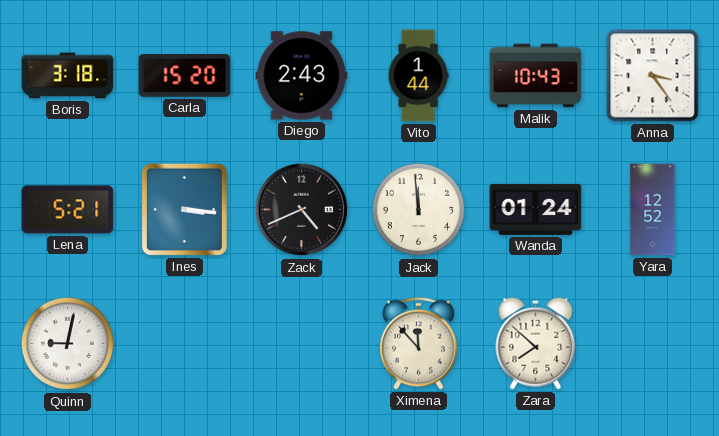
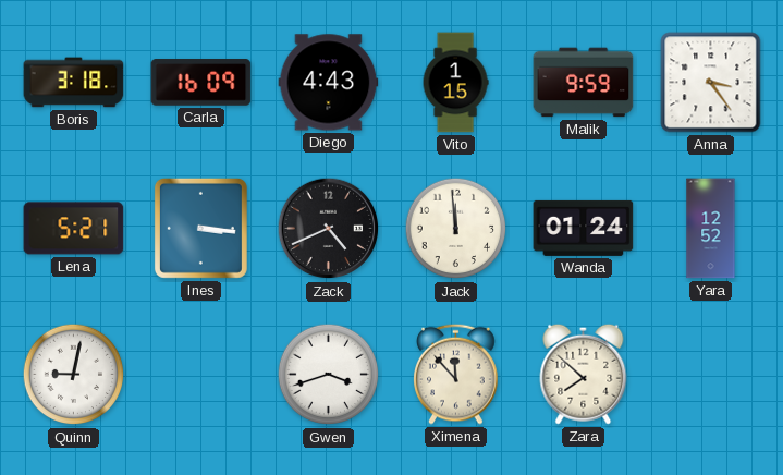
Carla: 15:20 -> 16:09 (201, 83)
Diego: 2:43 -> 4:43 (329, 83)
Vito: 1:44 -> 1:15 (455, 83)
Malik: 10:43 -> 9:59 (584, 83)
Gwen: none -> 3:42 (329, 375)
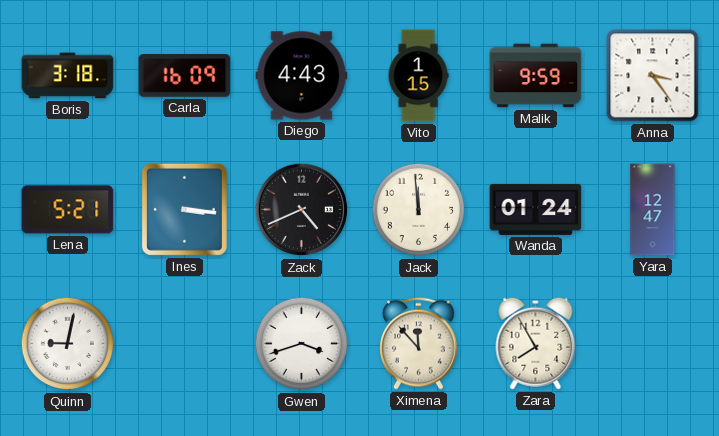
Yara: 12:52 -> 12:47 (653, 210)
Zara: 7:52 -> 7:55 (536, 343)
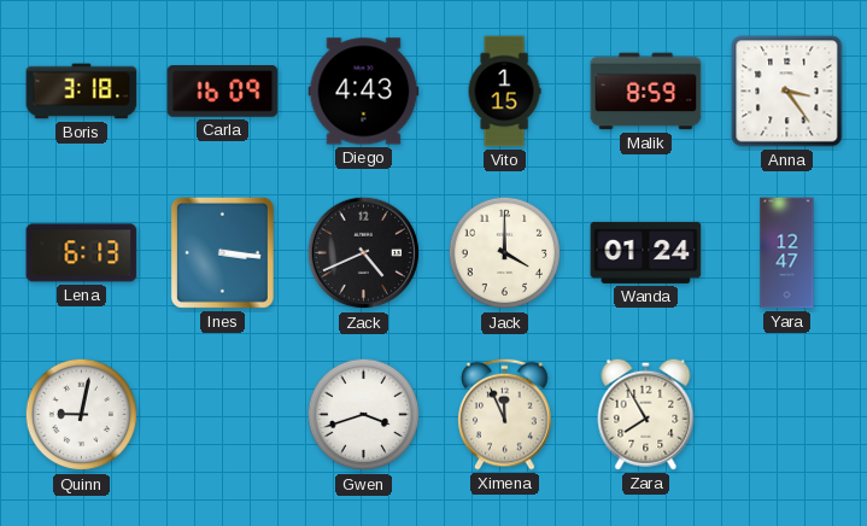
Malik: 9:59 -> 8:59 (646, 92)
Lena: 5:21 -> 6:13 (82, 253)
Jack: 11:59 -> 4:00 (505, 253)
Ximena: 11:53 -> 11:56 (505, 414)
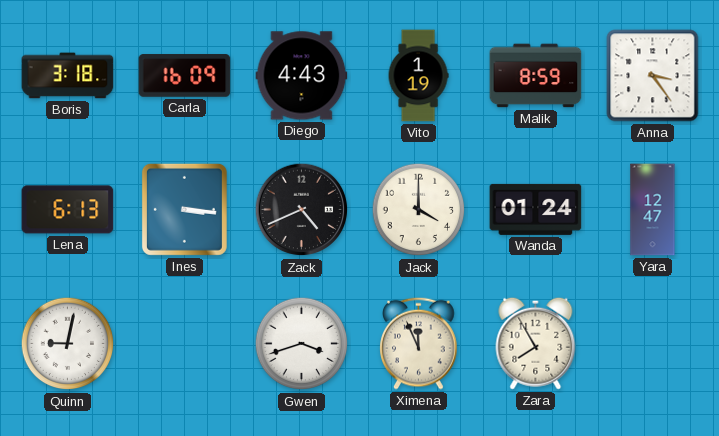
Vito: 1:15 -> 1:19 (418, 76)
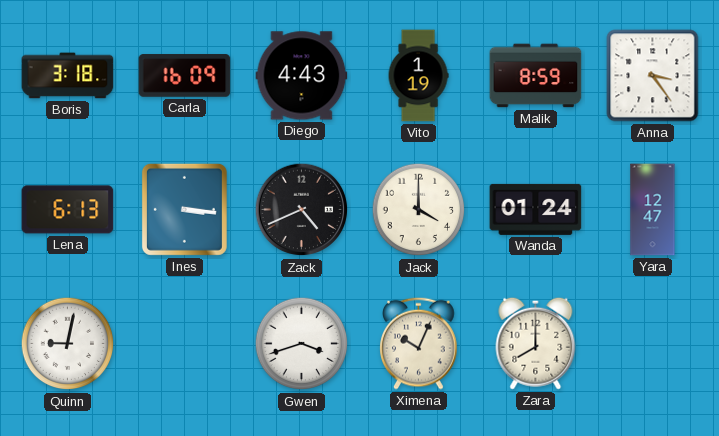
Ximena: 11:56 -> 10:04 (419, 343)
Zara: 7:55 -> 8:00 (536, 343)
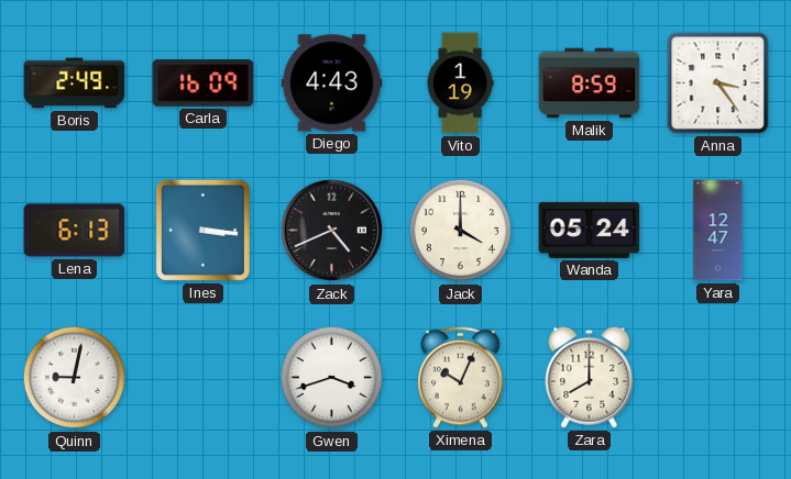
Boris: 3:18 -> 2:49 (75, 83)
Wanda: 01:24 -> 05:24 (590, 230)
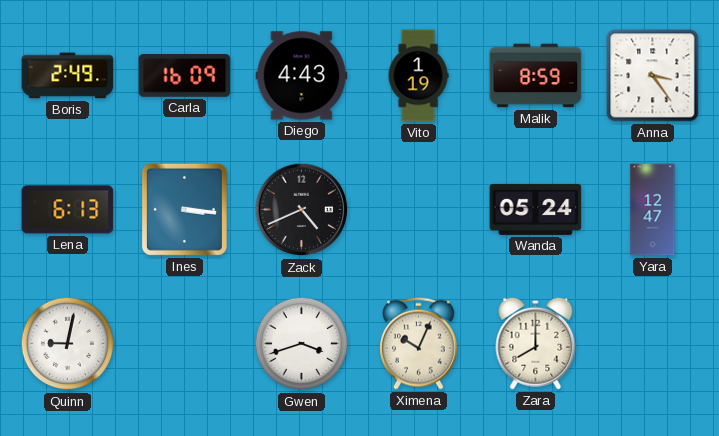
Jack: 4:00 -> none (461, 231)
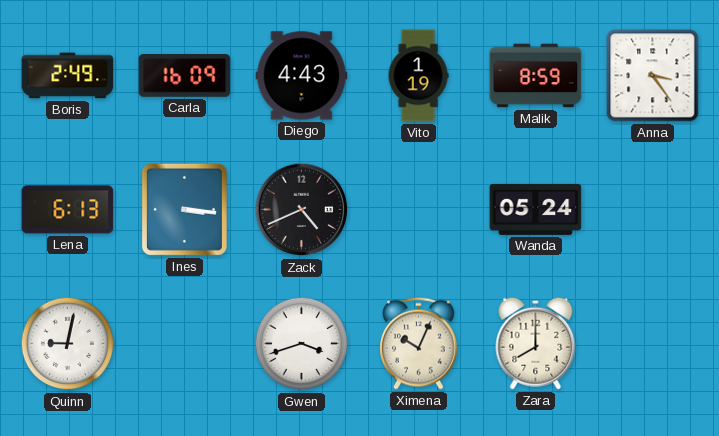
Yara: 12:47 -> none (653, 210)
